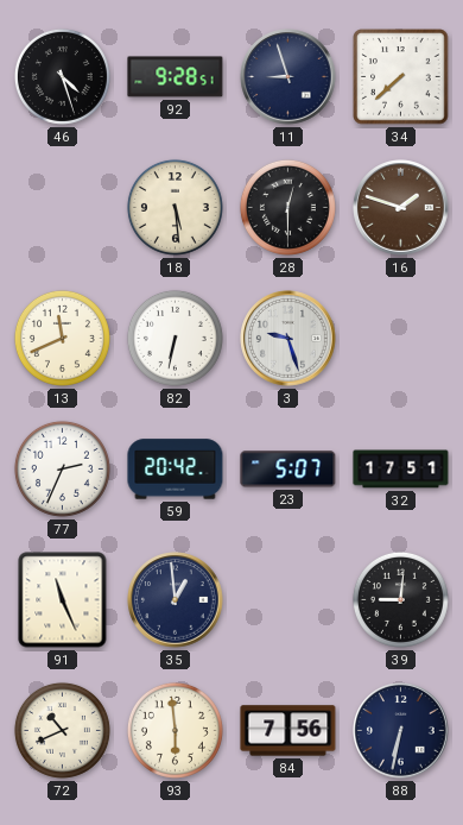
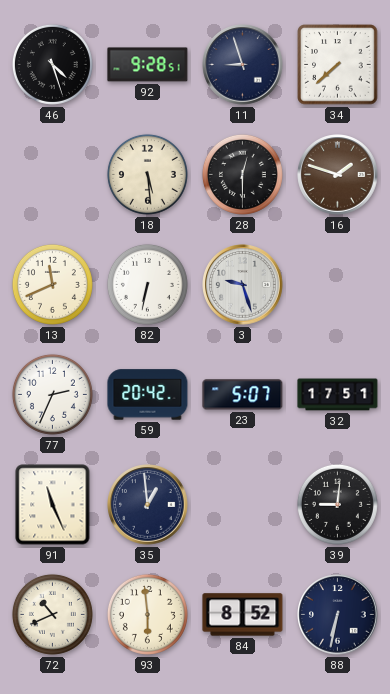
84: 7:56 -> 8:52 (243, 615)
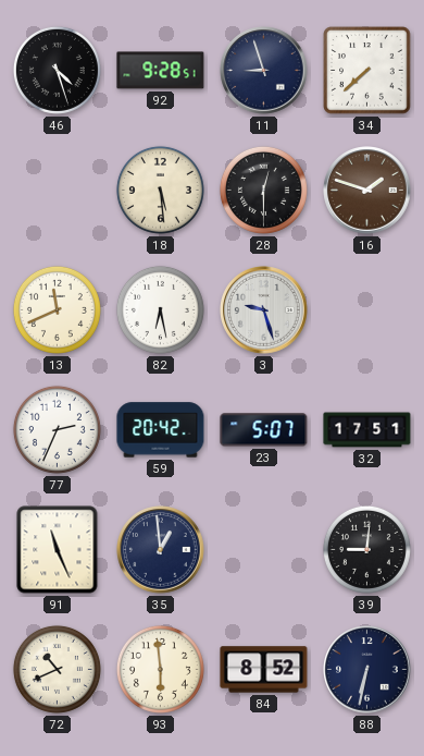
82: 6:32 -> 6:28 (160, 309)
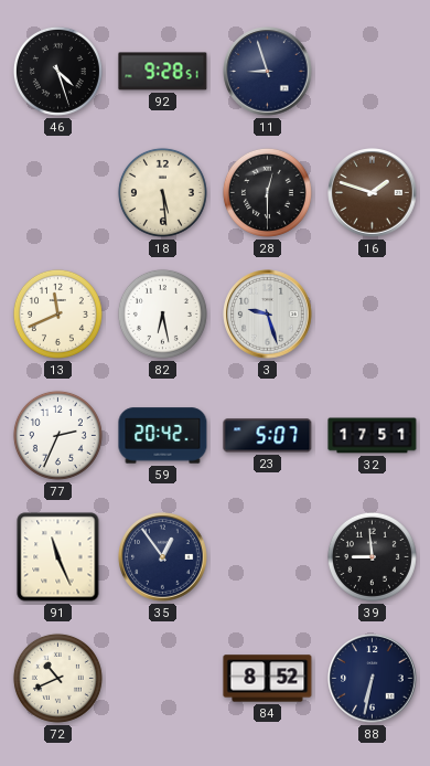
34: 7:38 -> none (367, 71)
35: 12:59 -> 12:54 (163, 557)
39: 9:01 -> 8:59 (372, 556)
93: 5:59 -> none (160, 669)
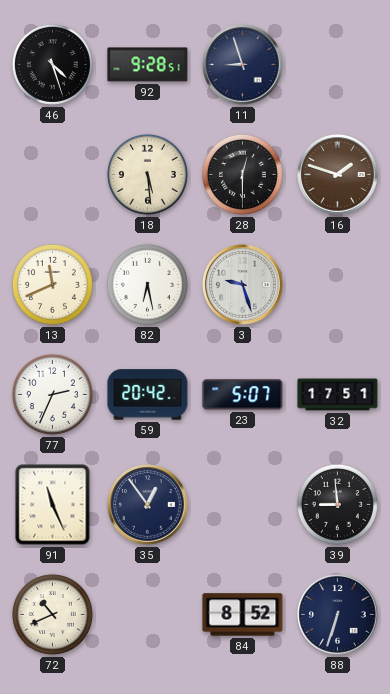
88: 6:32 -> 6:33 (338, 615)
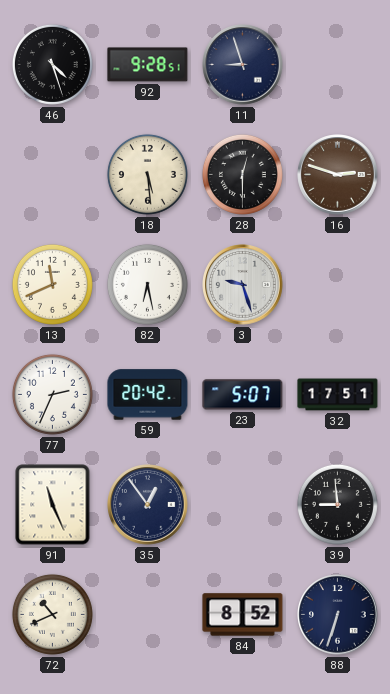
16: 1:48 -> 2:48 (338, 175)
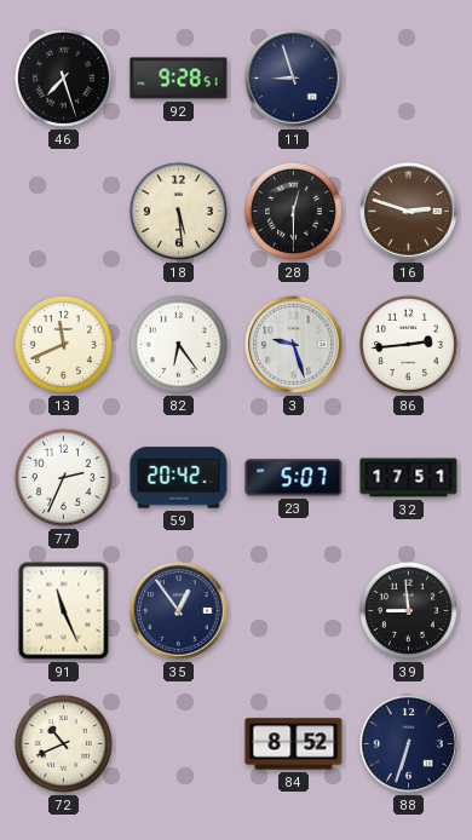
46: 4:27 -> 7:27 (63, 77)
82: 6:28 -> 6:24 (178, 344)
86: none -> 2:44 (408, 344)
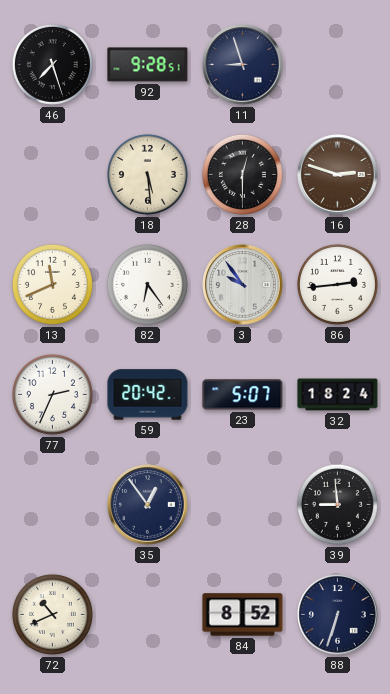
3: 9:27 -> 9:54 (243, 285)
32: 17:51 -> 18:24 (338, 395)
91: 11:26 -> none (64, 611)
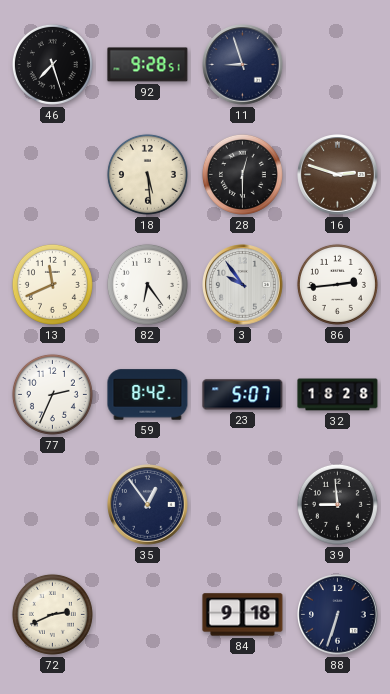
59: 20:42 -> 8:42 (148, 395)
32: 18:24 -> 18:28 (338, 395)
72: 10:41 -> 2:41 (52, 614)
84: 8:52 -> 9:18 (243, 615)
